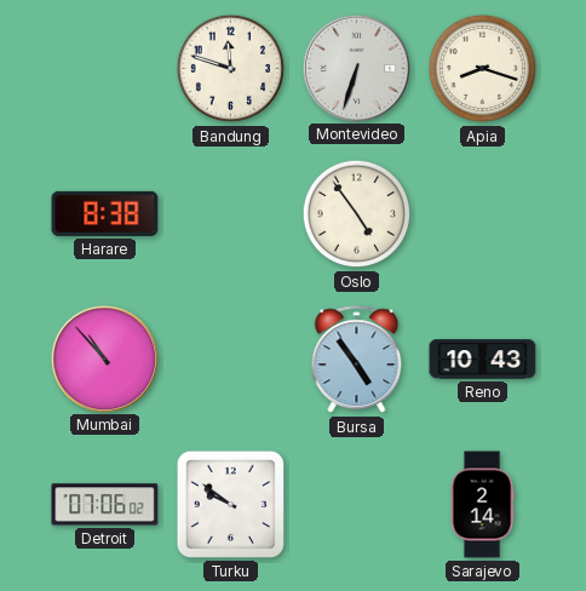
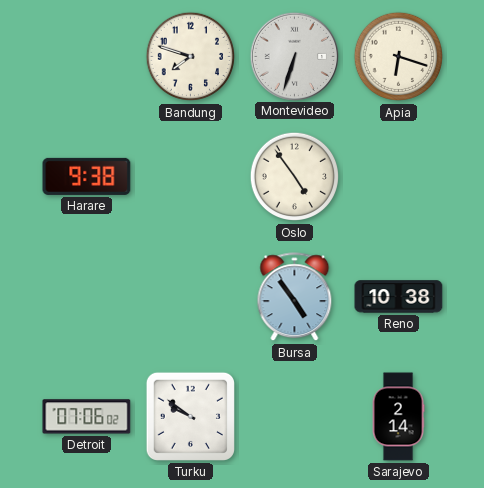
Bandung: 11:48 -> 7:48 (191, 57)
Apia: 8:18 -> 6:18 (399, 57)
Harare: 8:38 -> 9:38 (87, 176)
Mumbai: 10:53 -> none (104, 358)
Reno: 10:43 -> 10:38 (399, 297)
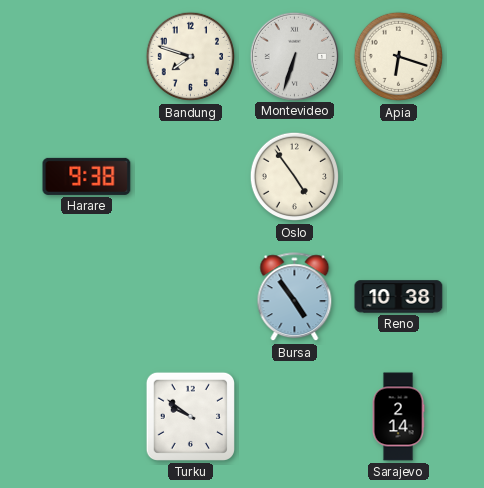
Detroit: 07:06 -> none (87, 417)
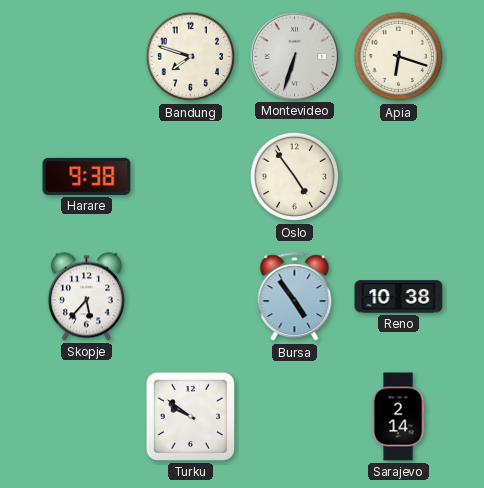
Skopje: none -> 5:37 (86, 297)
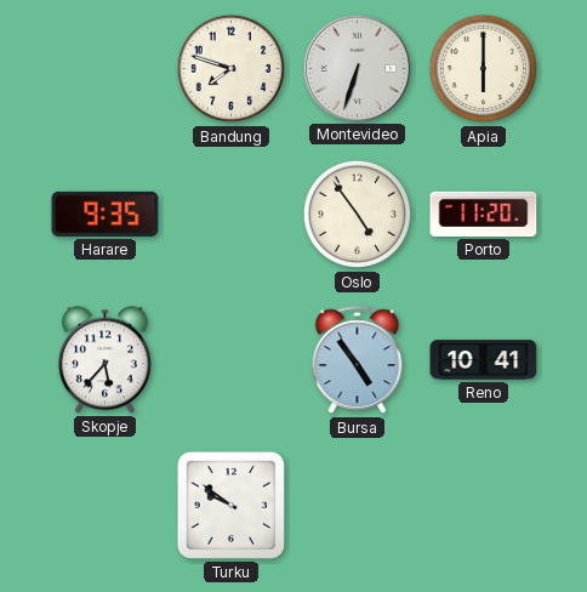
Apia: 6:18 -> 6:00 (484, 69)
Harare: 9:38 -> 9:35 (106, 214)
Porto: none -> 11:20 (484, 214)
Reno: 10:38 -> 10:41 (484, 360)
Sarajevo: 2:14 -> none (398, 417)
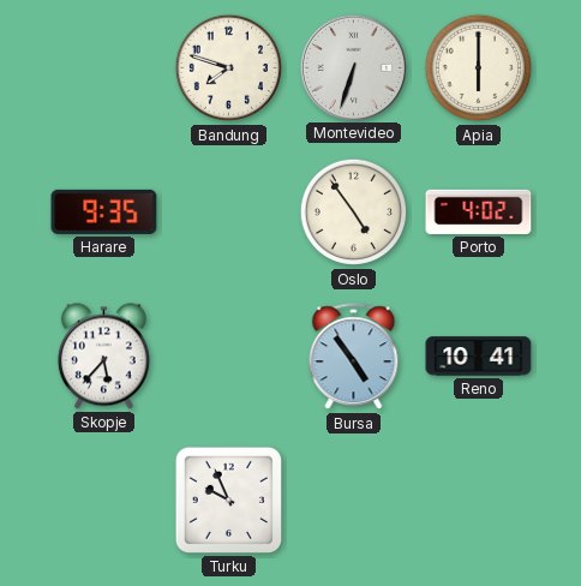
Porto: 11:20 -> 4:02 (479, 211)
Turku: 9:51 -> 9:56 (228, 500)
